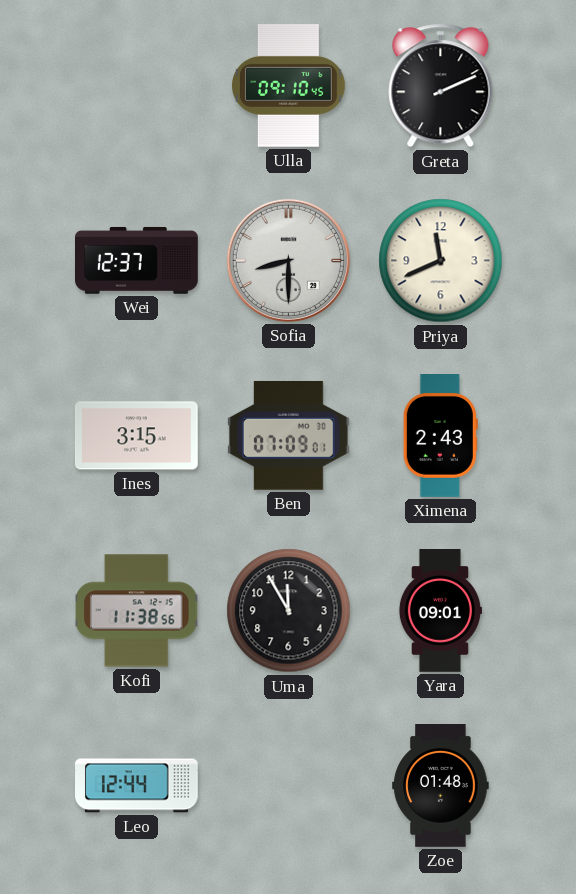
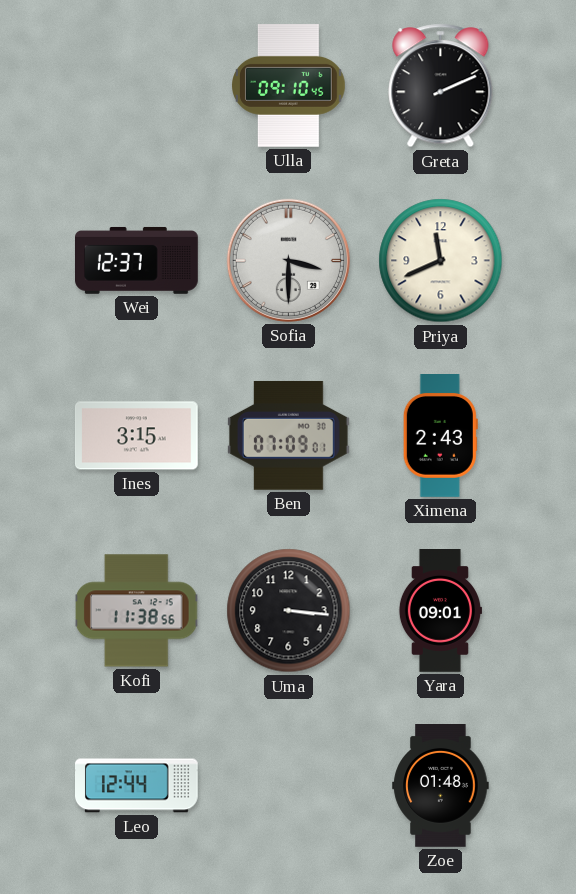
Sofia: 8:30 -> 3:30 (288, 260)
Uma: 11:55 -> 3:16 (289, 611)
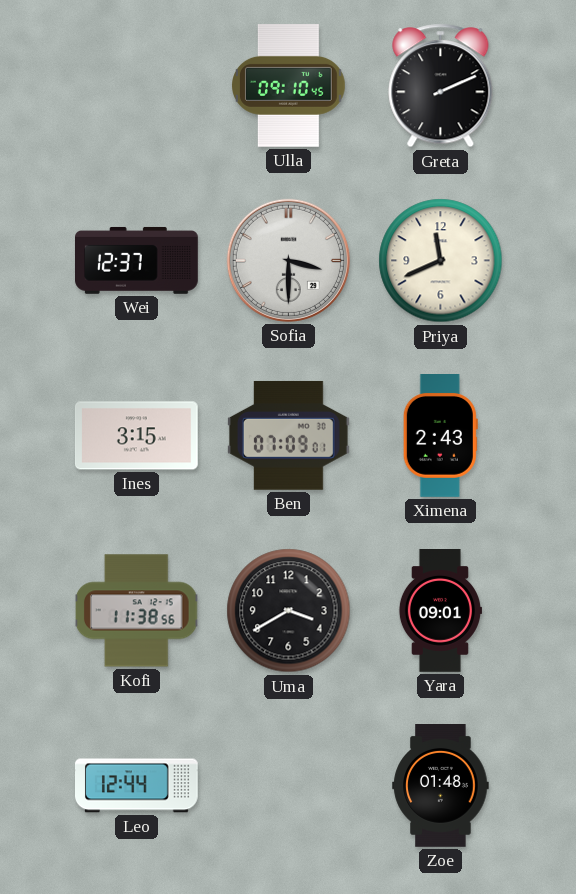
Uma: 3:16 -> 3:40 (289, 611)
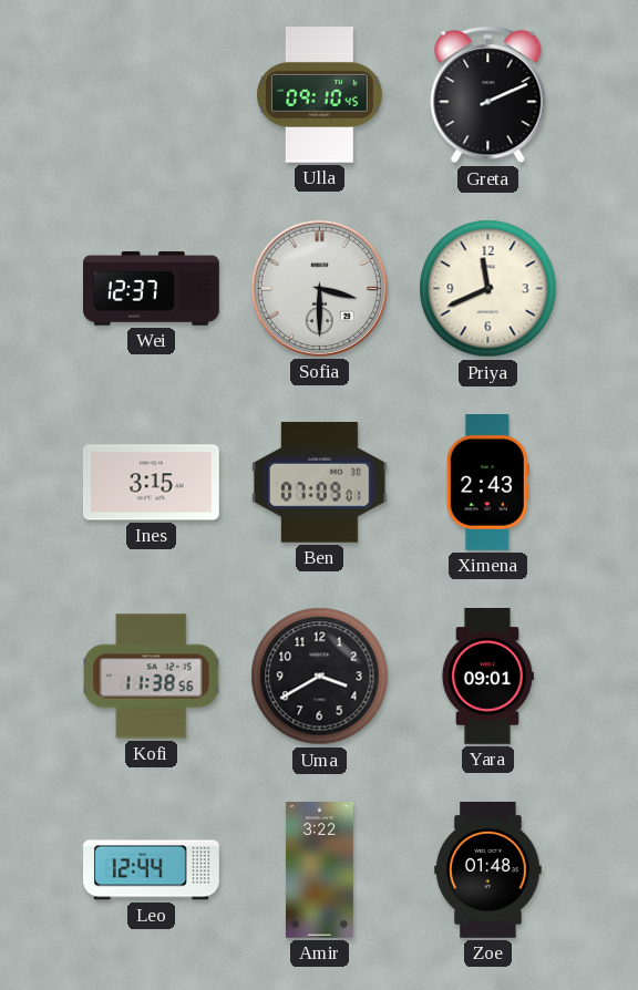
Amir: none -> 3:22 (319, 870)
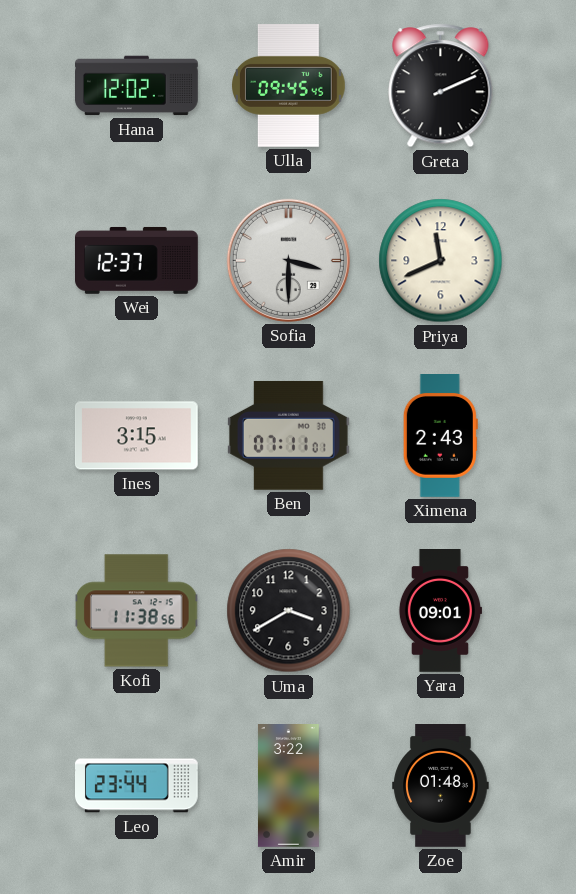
Hana: none -> 12:02 (137, 86)
Ulla: 09:10 -> 09:45 (289, 86)
Ben: 07:09 -> 07:11 (288, 436)
Leo: 12:44 -> 23:44 (137, 786)
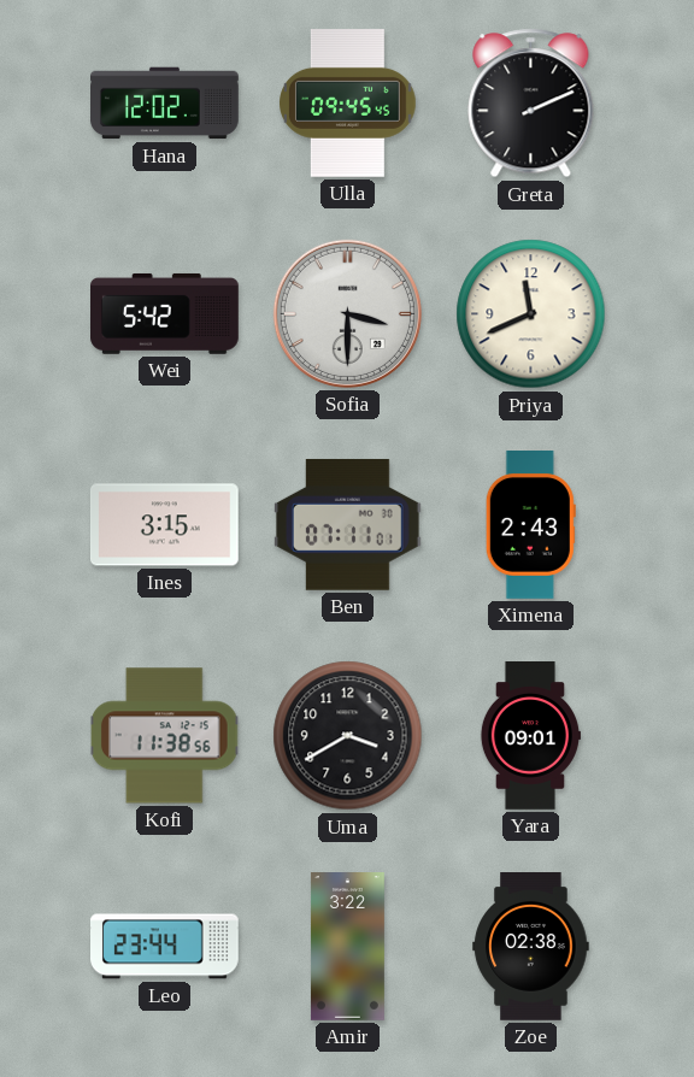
Wei: 12:37 -> 5:42 (165, 313)
Zoe: 01:48 -> 02:38 (531, 947)
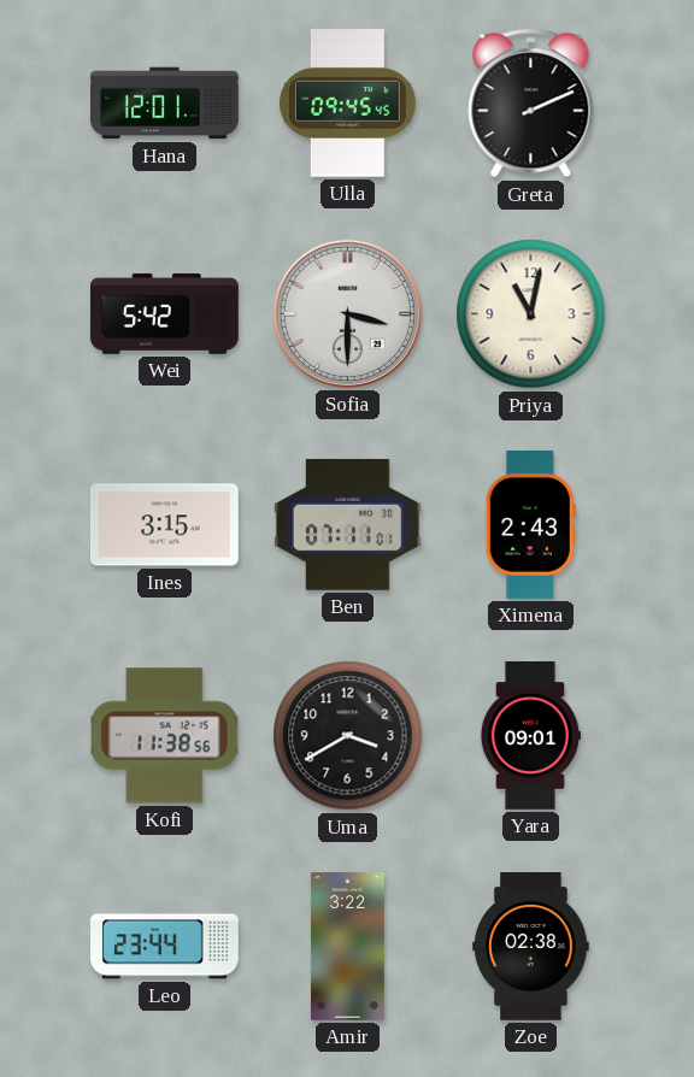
Hana: 12:02 -> 12:01 (165, 104)
Priya: 11:41 -> 11:02 (531, 314)
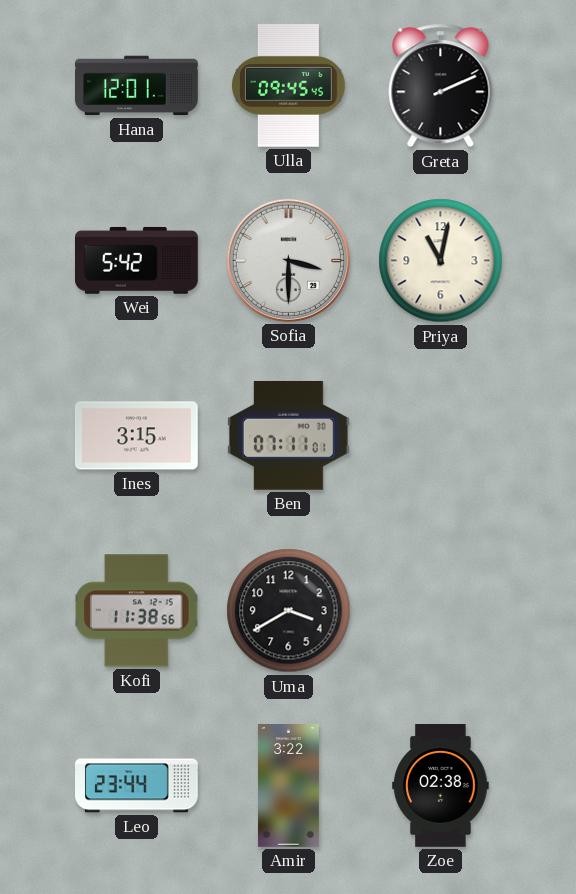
Ximena: 2:43 -> none (530, 525)
Yara: 09:01 -> none (530, 736)
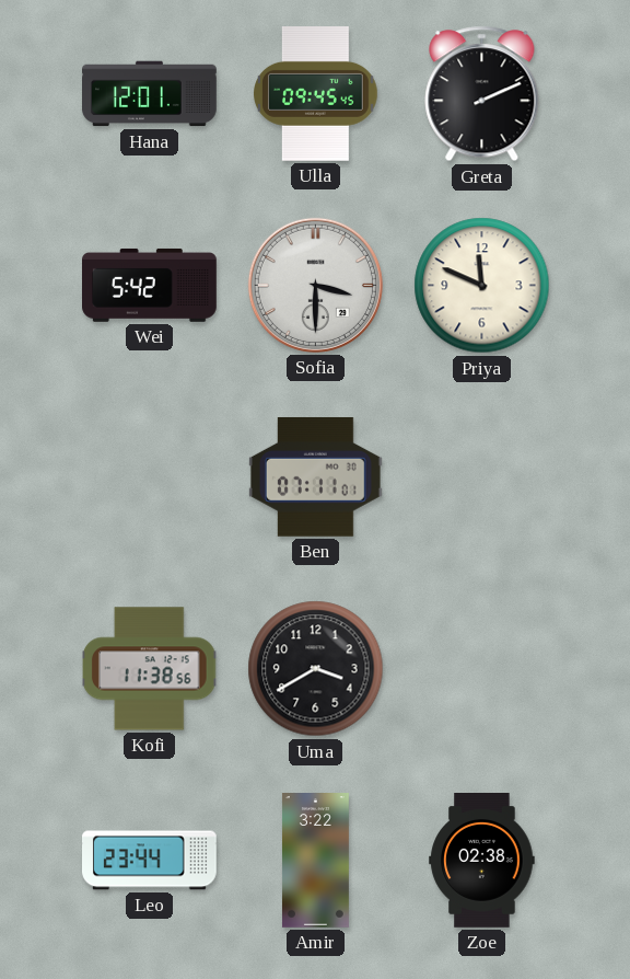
Priya: 11:02 -> 11:49 (482, 286)
Ines: 3:15 -> none (136, 436)
